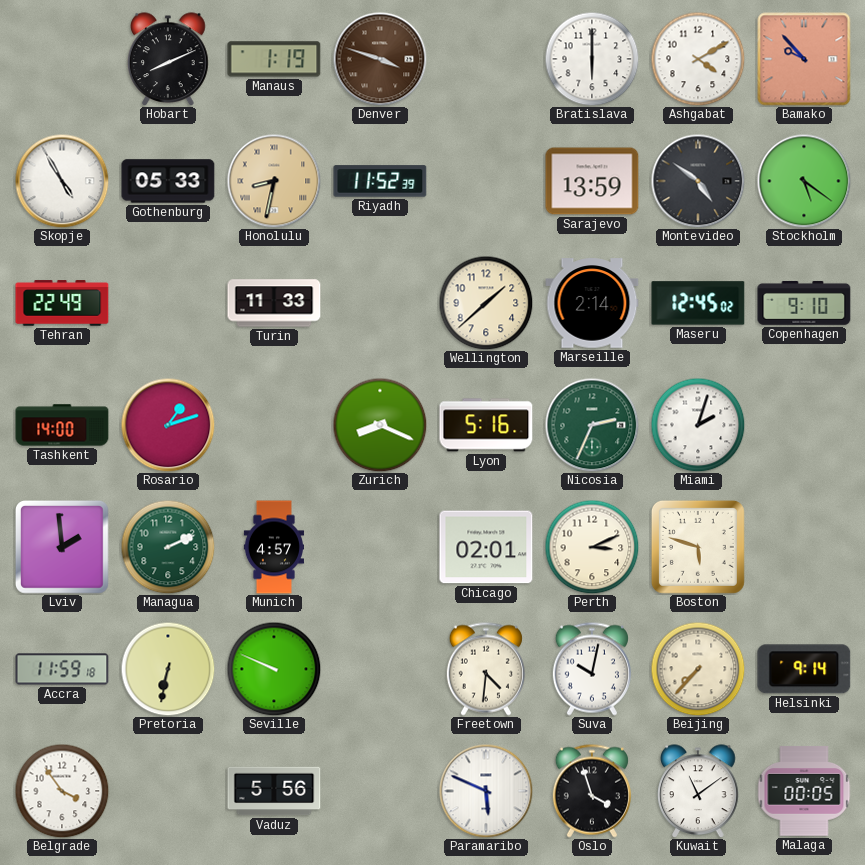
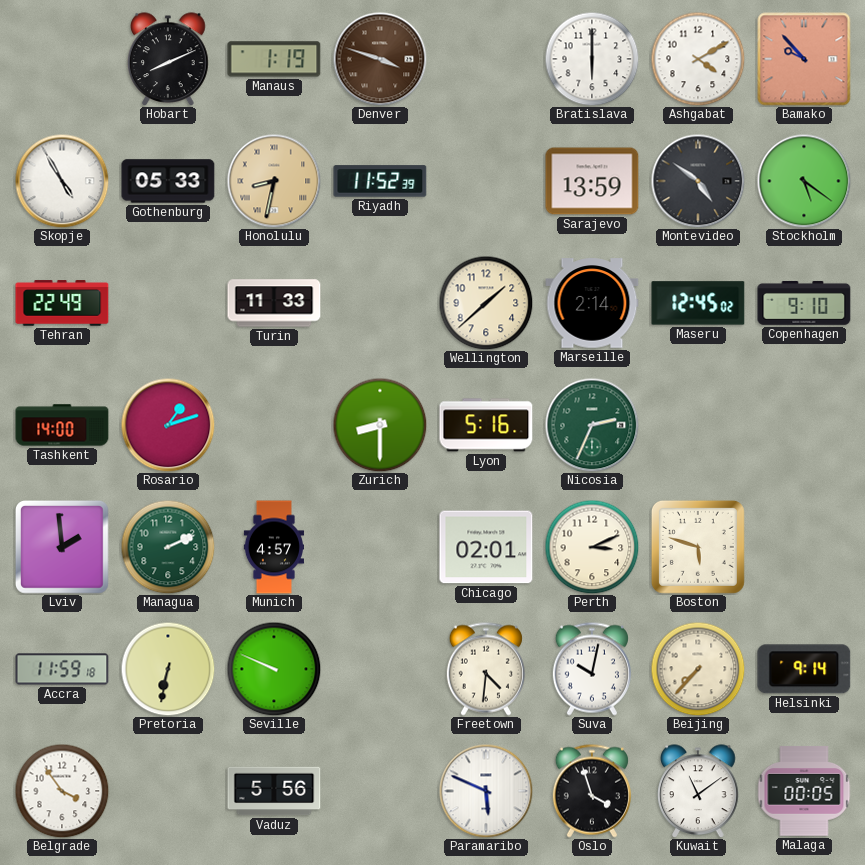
Zurich: 8:19 -> 8:30 (380, 425)
Miami: 2:03 -> none (698, 425)
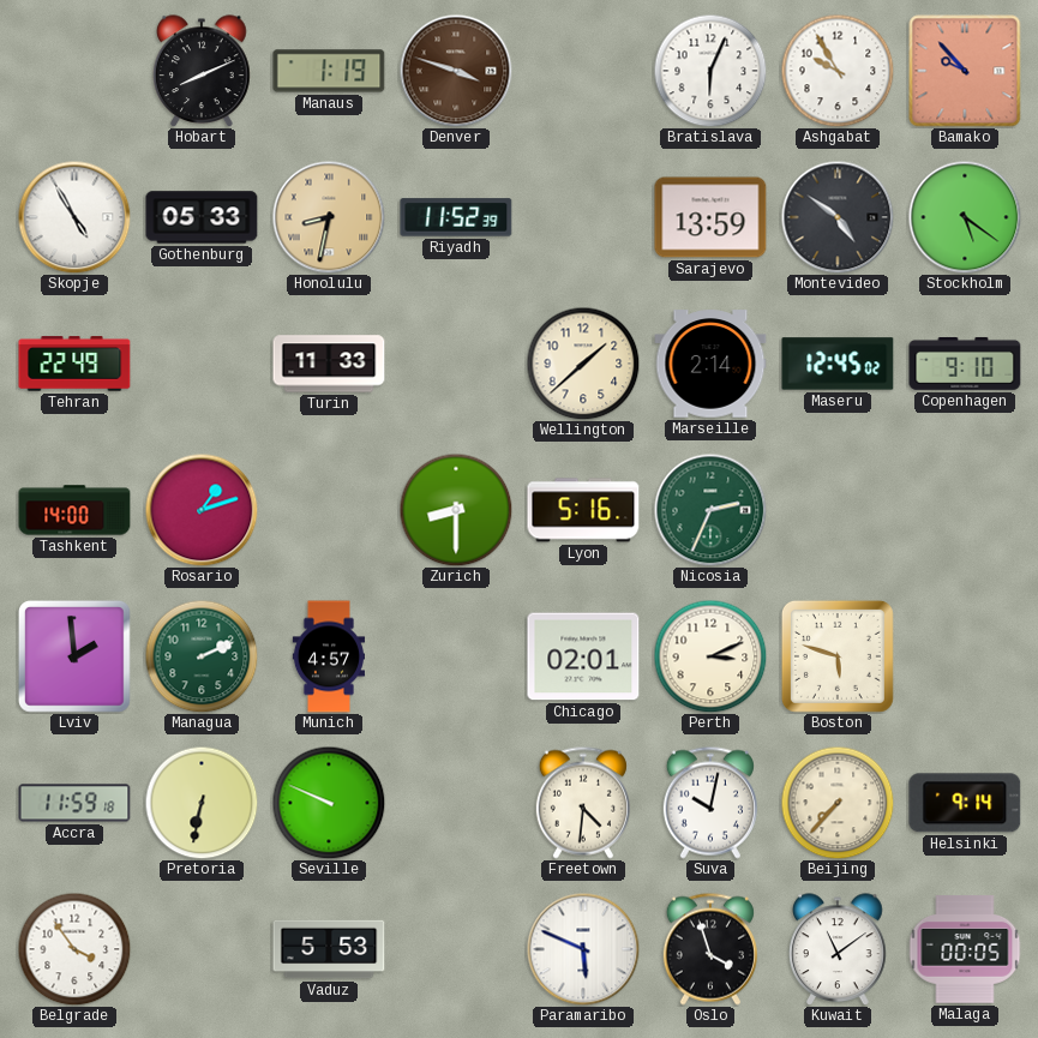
Bratislava: 6:00 -> 6:04 (710, 71)
Ashgabat: 4:10 -> 9:55 (838, 71)
Vaduz: 5:56 -> 5:53 (329, 949)
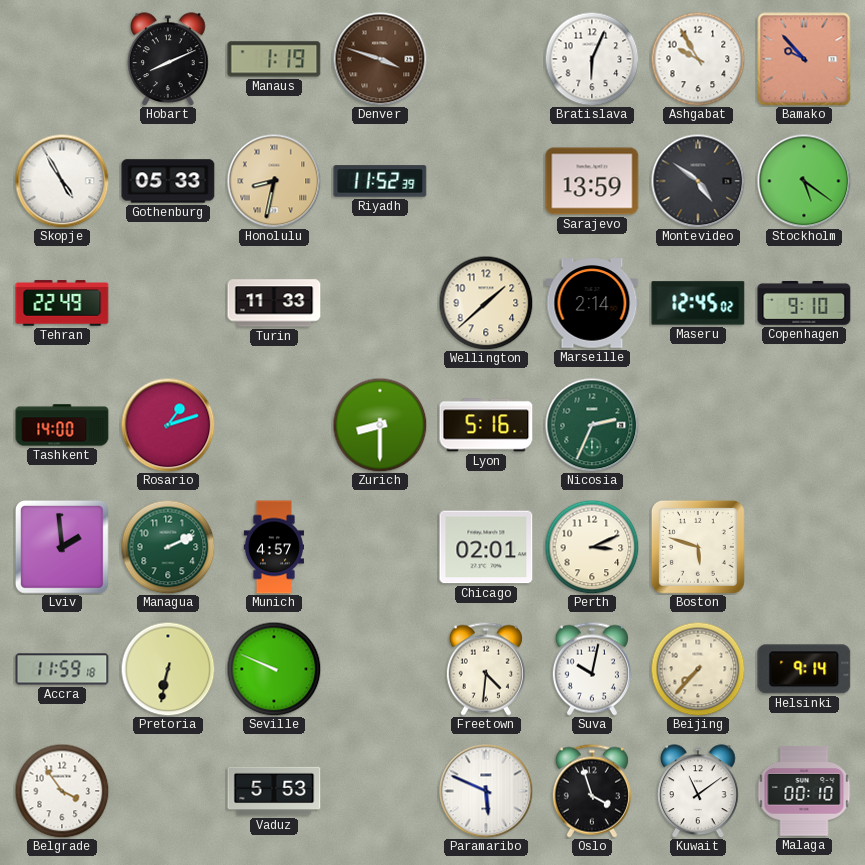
Malaga: 00:05 -> 00:10 (804, 791)
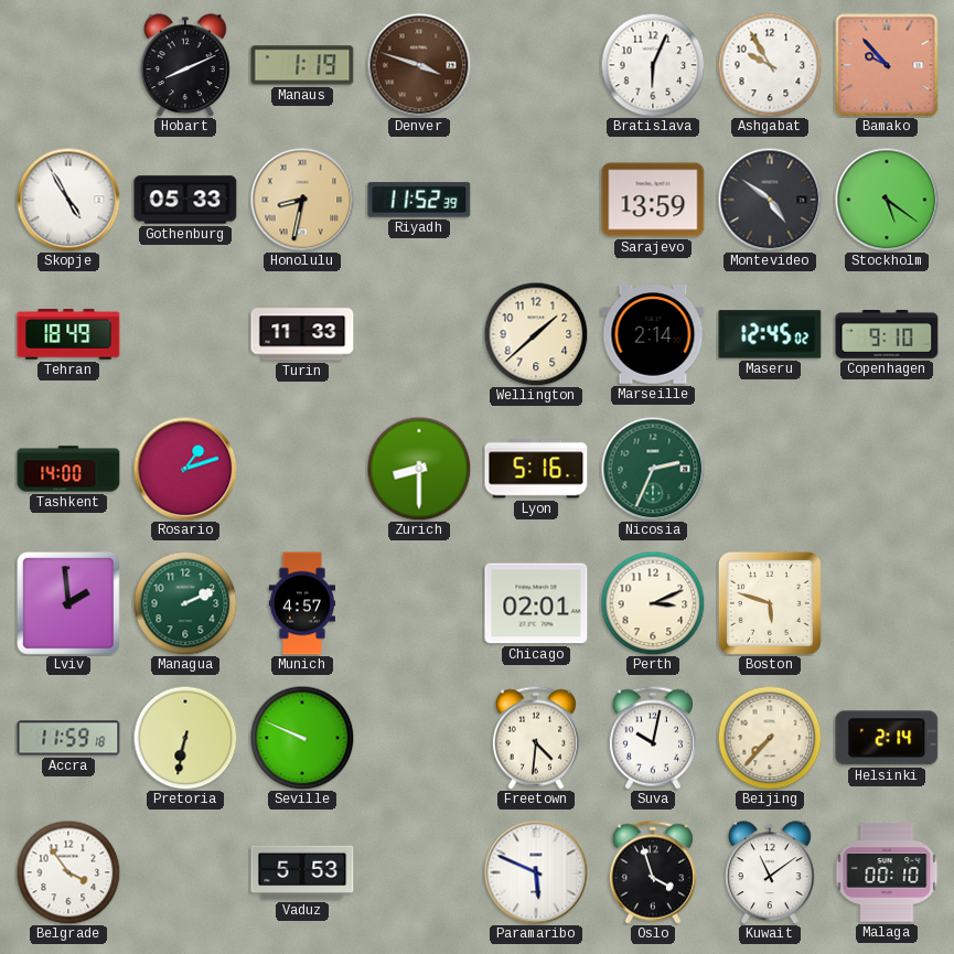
Tehran: 22:49 -> 18:49 (68, 334)
Helsinki: 9:14 -> 2:14 (887, 738)
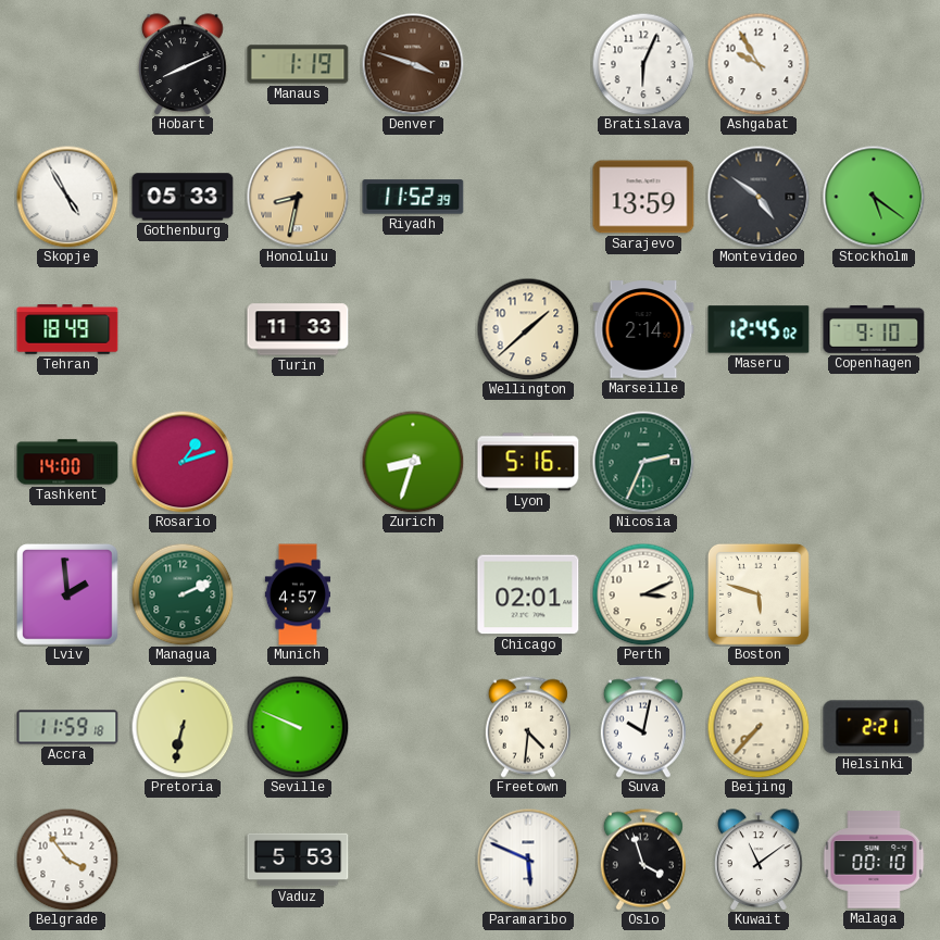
Bamako: 9:53 -> none (887, 65)
Zurich: 8:30 -> 8:33 (413, 462)
Helsinki: 2:14 -> 2:21 (874, 727)
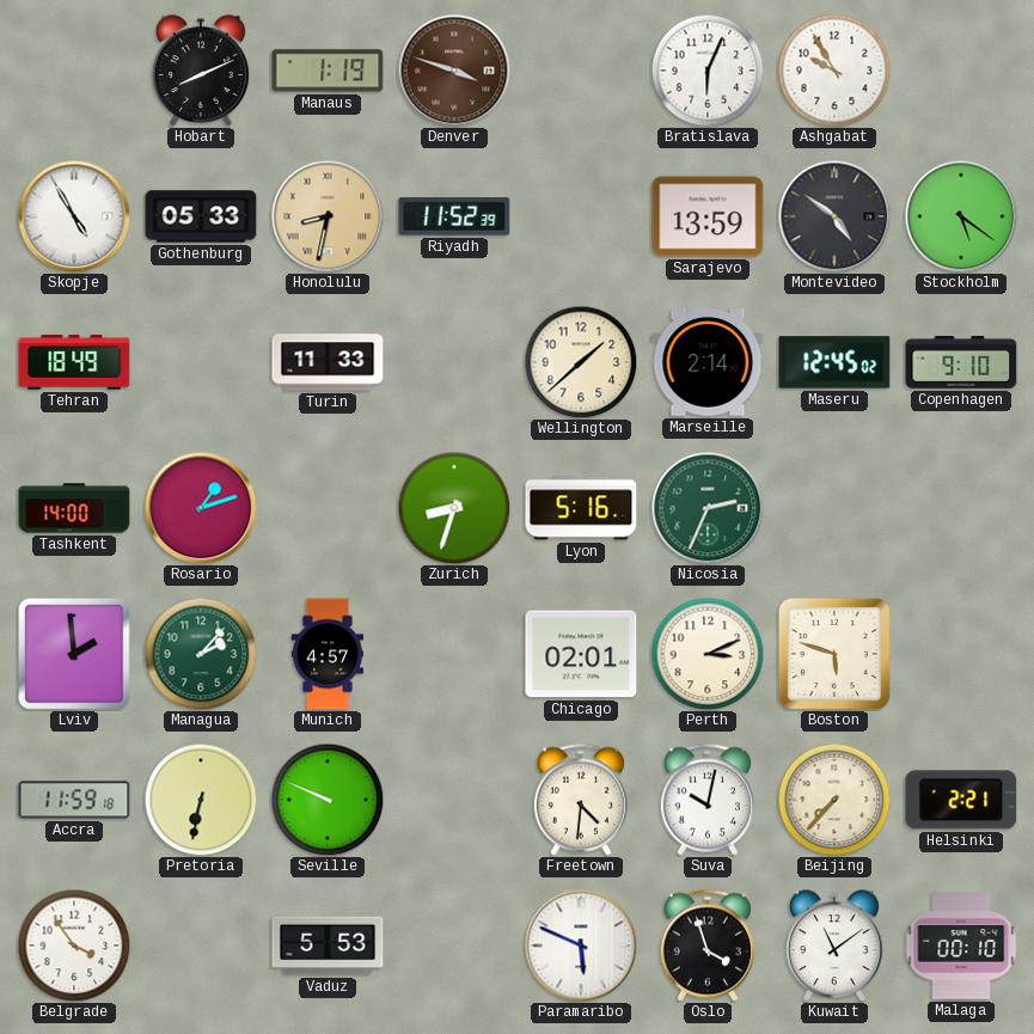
Managua: 2:11 -> 2:07 (201, 654)
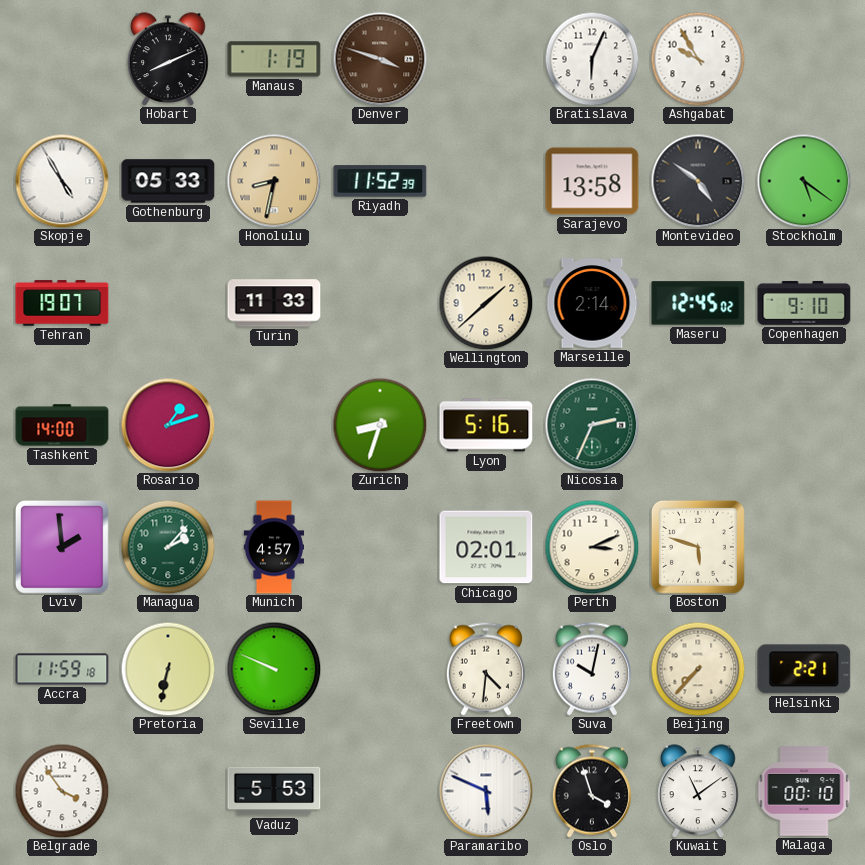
Sarajevo: 13:59 -> 13:58 (592, 181)
Tehran: 18:49 -> 19:07 (62, 303)
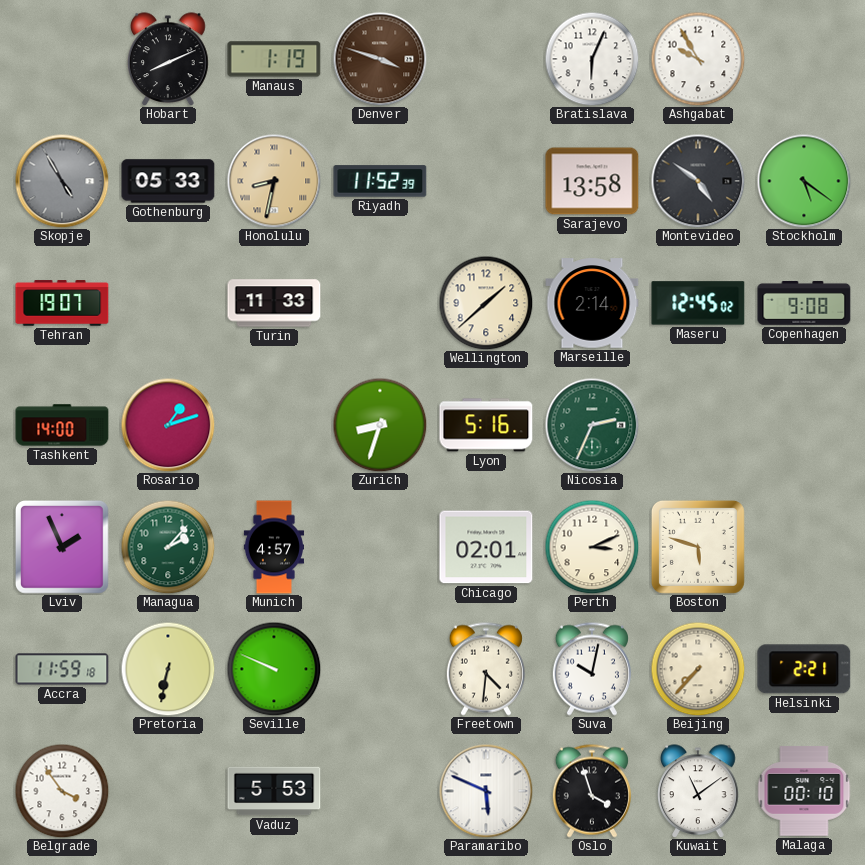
Skopje dial: white -> grey (62, 181)
Copenhagen: 9:10 -> 9:08 (804, 303)
Lviv: 1:59 -> 1:56 (63, 548)
